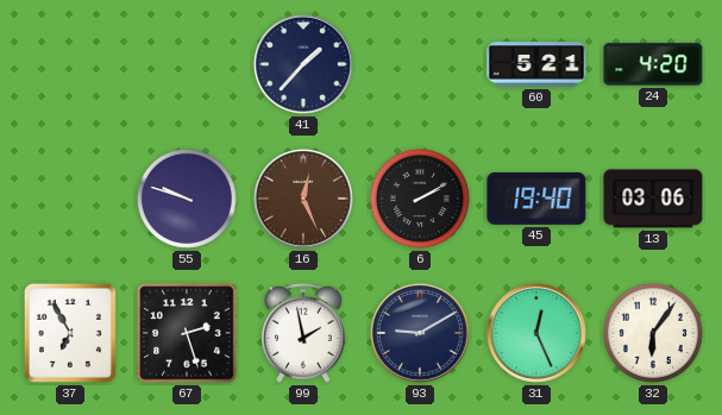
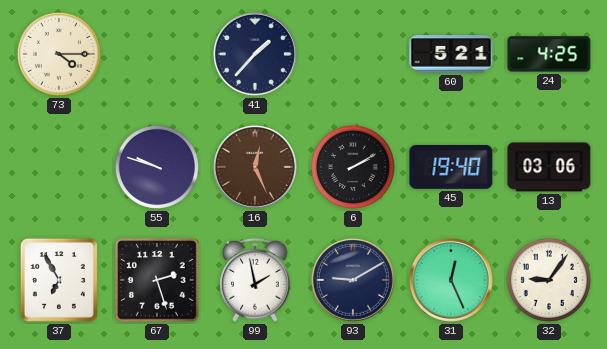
73: none -> 4:15 (59, 54)
24: 4:20 -> 4:25 (549, 54)
32: 6:06 -> 9:06 (549, 280)
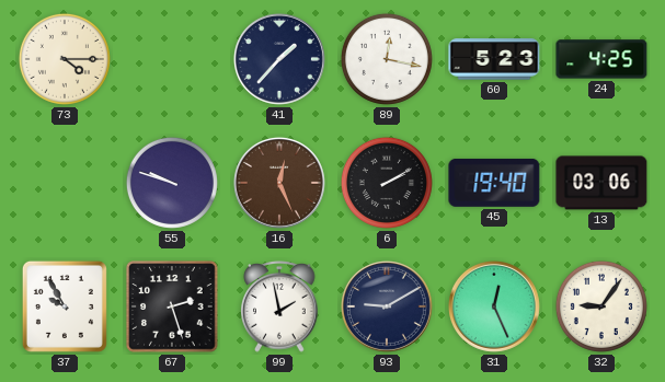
89: none -> 12:17 (387, 59)
60: 5:21 -> 5:23 (494, 59)
37: 6:55 -> 9:55 (65, 306)
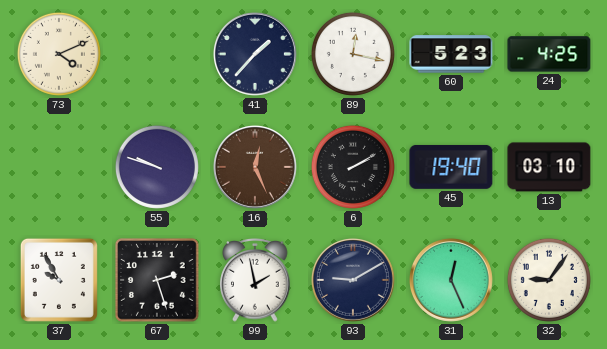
73: 4:15 -> 4:11 (59, 54)
13: 03:06 -> 03:10 (549, 167)
